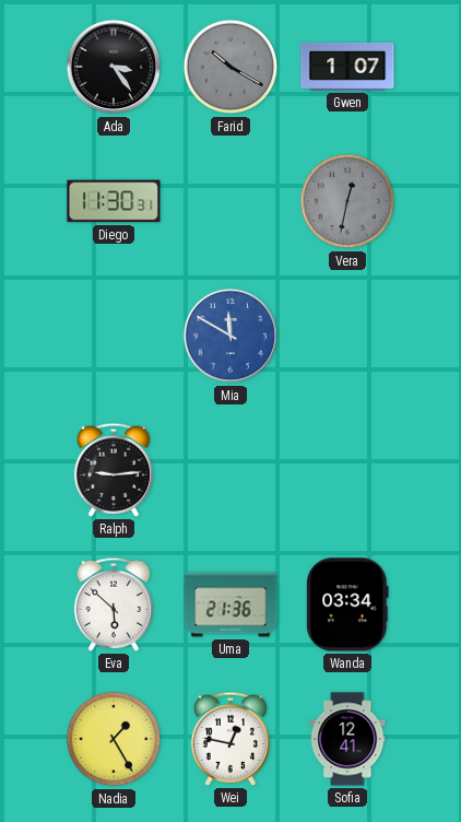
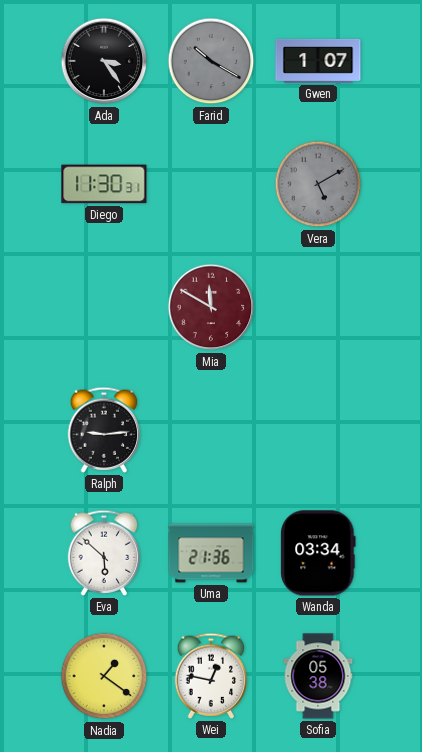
Vera: 12:32 -> 5:10 (318, 184)
Mia dial: blue -> burgundy (211, 307)
Nadia: 1:25 -> 1:21 (104, 676)
Sofia: 12:41 -> 05:38 (318, 676)
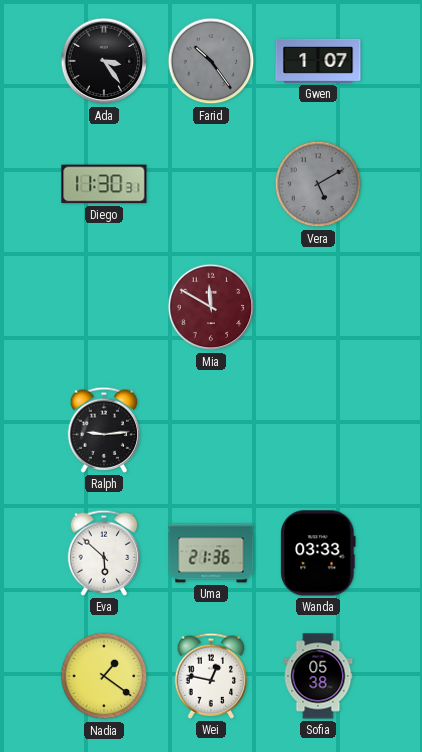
Farid: 10:20 -> 10:24 (211, 61)
Wanda: 03:34 -> 03:33 (318, 553)
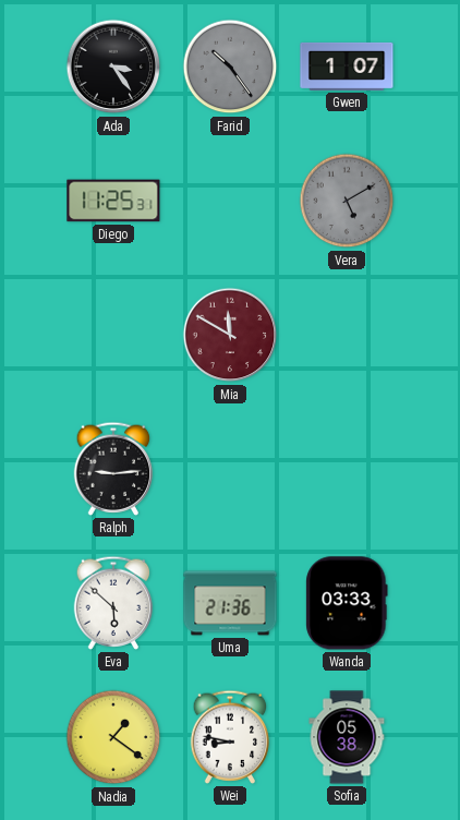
Diego: 11:30 -> 11:25 (113, 201)
Wei: 12:47 -> 8:47 (230, 737)
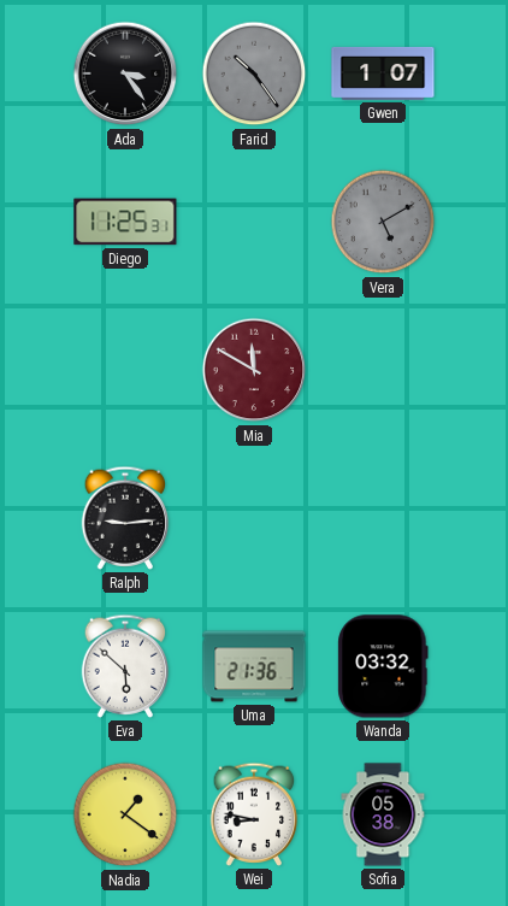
Wanda: 03:33 -> 03:32 (383, 666)
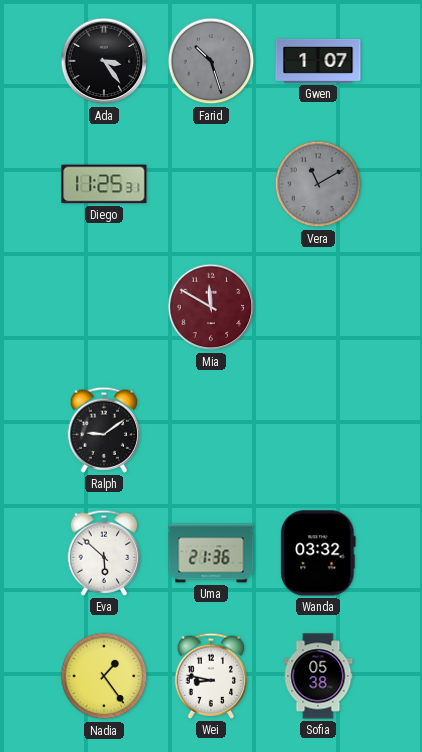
Farid: 10:24 -> 10:27 (211, 61)
Vera: 5:10 -> 11:10 (318, 184)
Ralph: 9:14 -> 9:09 (104, 430)
Nadia: 1:21 -> 1:24 (104, 676)
